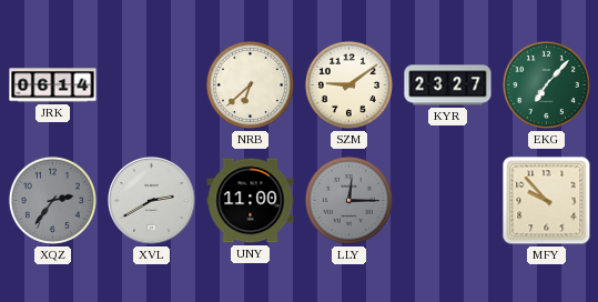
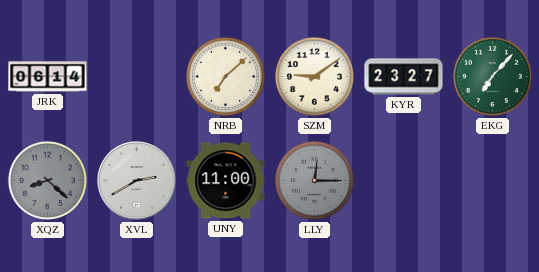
NRB: 6:38 -> 7:08 (225, 76)
XQZ: 2:36 -> 8:22 (47, 180)
MFY: 9:53 -> none (547, 201)
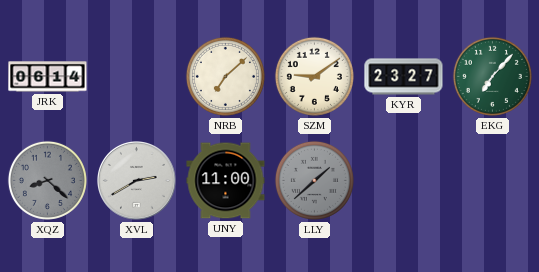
LLY: 12:15 -> 1:38 (314, 180)
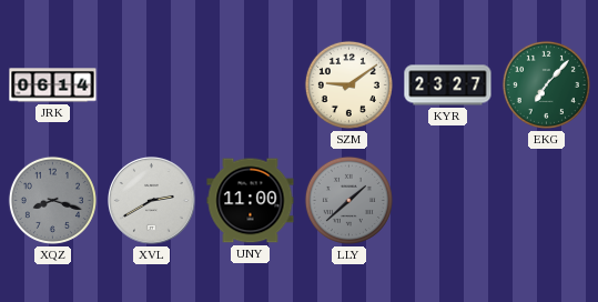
NRB: 7:08 -> none (225, 76)
XQZ: 8:22 -> 8:18 (52, 200)
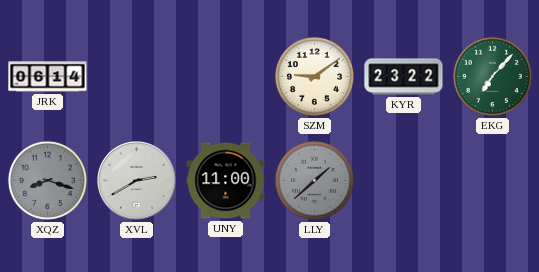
KYR: 23:27 -> 23:22 (404, 77)
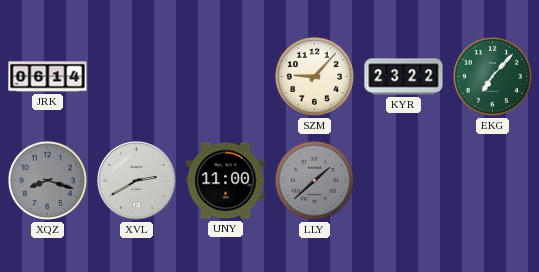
SZM: 9:09 -> 9:07 (314, 76)
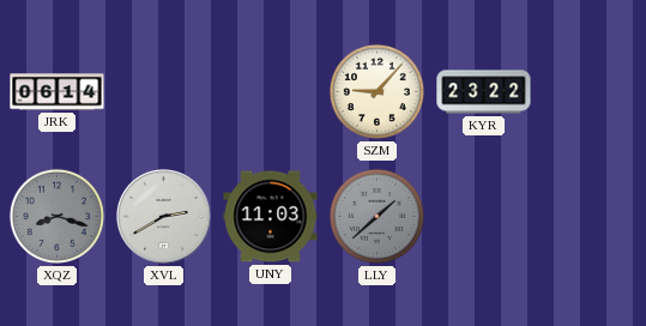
EKG: 7:07 -> none (492, 76)
UNY: 11:00 -> 11:03 (271, 217)
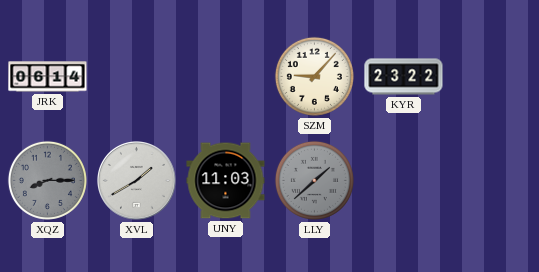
XQZ: 8:18 -> 8:15 (47, 180)
XVL: 2:40 -> 1:40 (137, 181)
